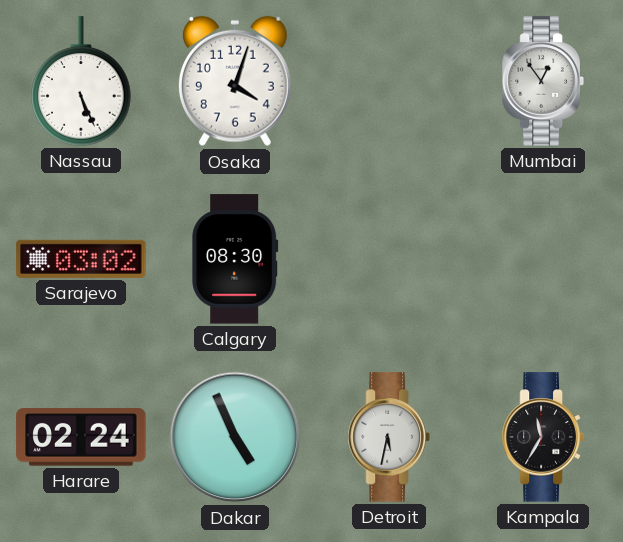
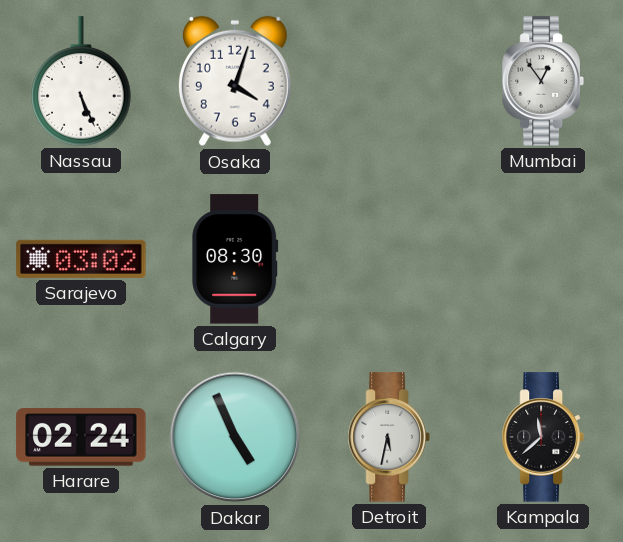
Kampala: 11:35 -> 11:38 (543, 437)
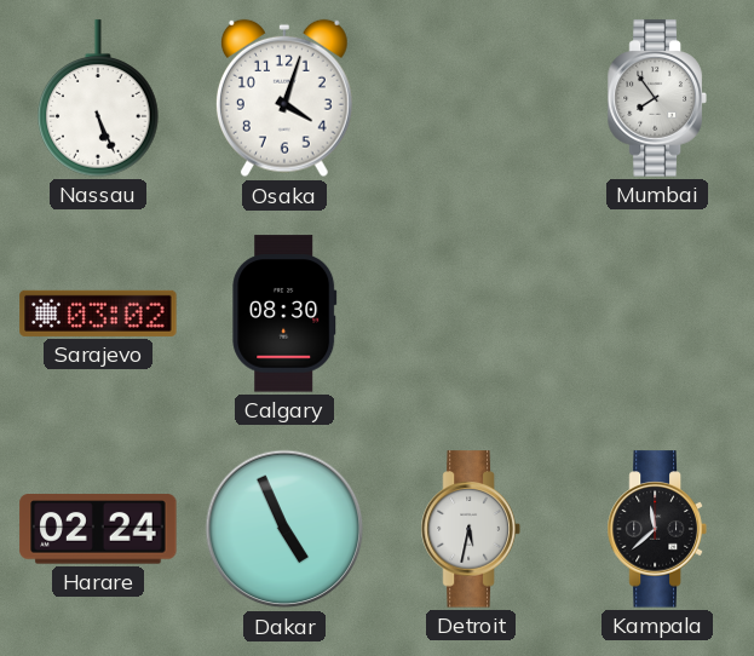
Mumbai: 12:54 -> 7:54 (657, 98)
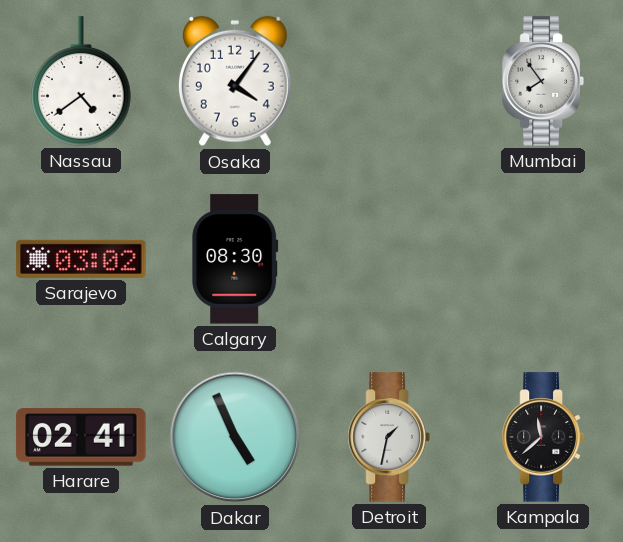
Nassau: 5:26 -> 4:39 (81, 81)
Osaka: 4:03 -> 4:06 (235, 81)
Harare: 02:24 -> 02:41 (81, 437)
Detroit: 5:32 -> 1:32 (389, 437)
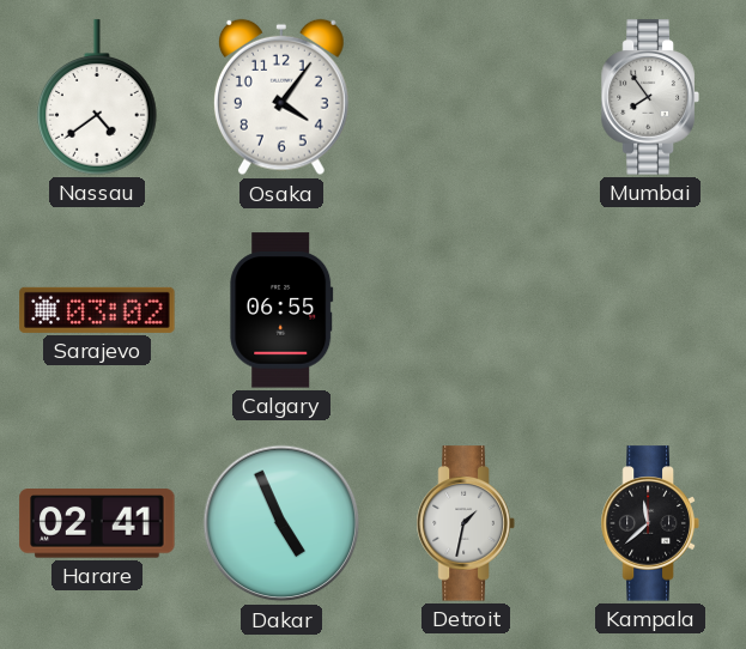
Calgary: 08:30 -> 06:55 (281, 310)
